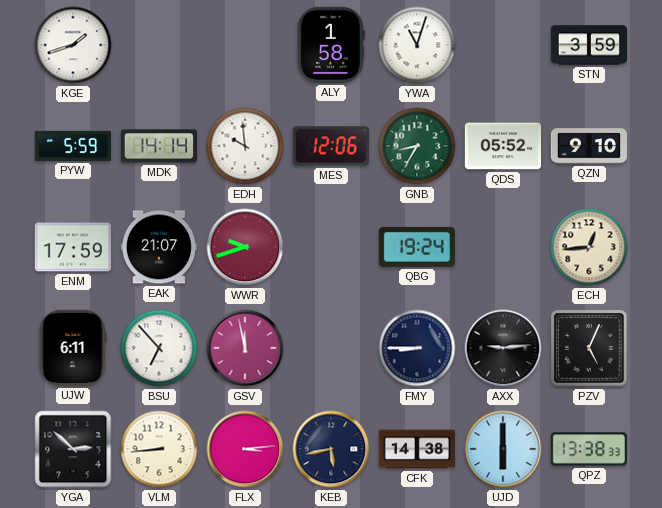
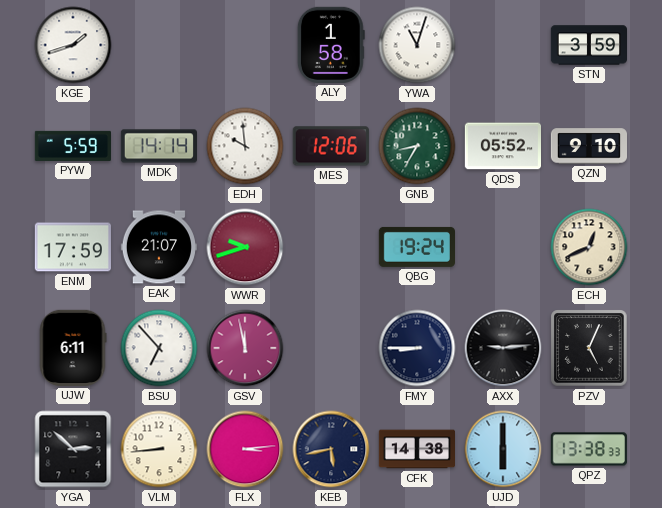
ECH: 12:44 -> 12:41 (589, 247)
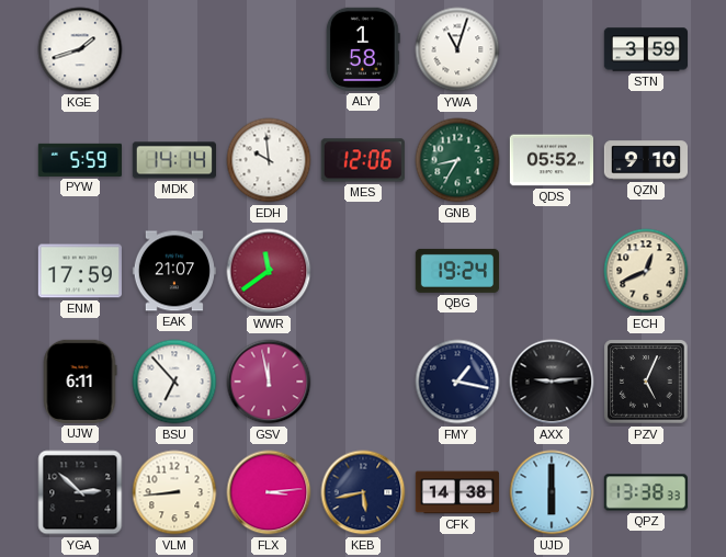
WWR: 9:42 -> 11:39 (269, 271)
FMY: 8:45 -> 1:17 (457, 382)
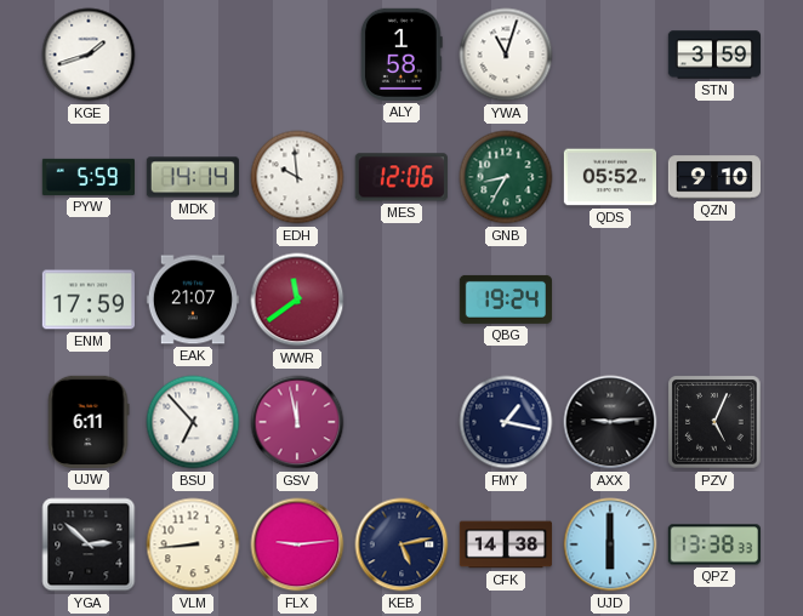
ECH: 12:41 -> none (646, 271)
FLX: 3:14 -> 9:14 (297, 544)
KEB: 5:43 -> 5:13 (401, 544)
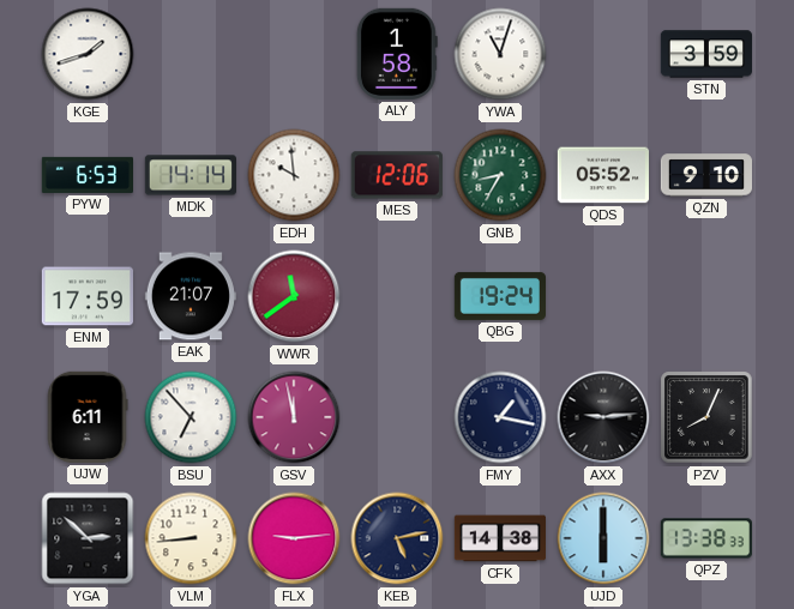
PYW: 5:59 -> 6:53 (86, 175)
PZV: 5:04 -> 8:04 (706, 417)
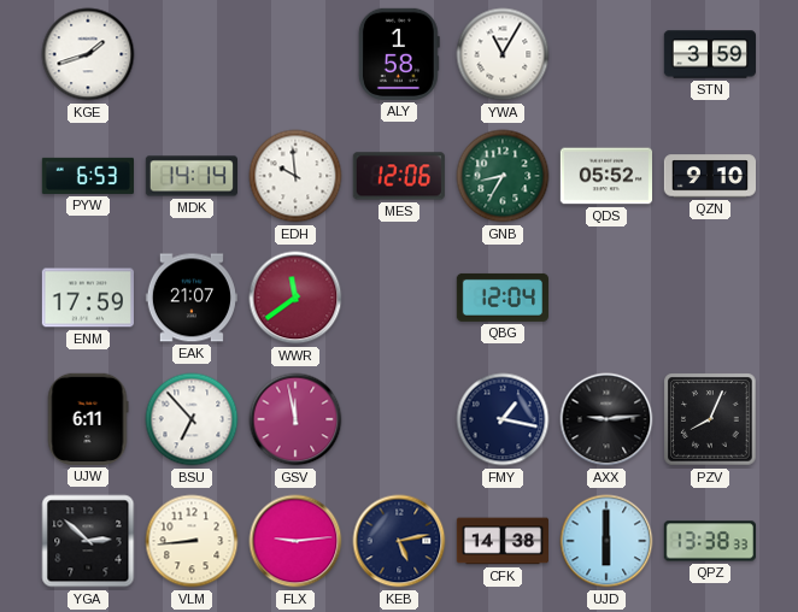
YWA: 11:03 -> 11:05 (503, 54)
QBG: 19:24 -> 12:04 (501, 298)
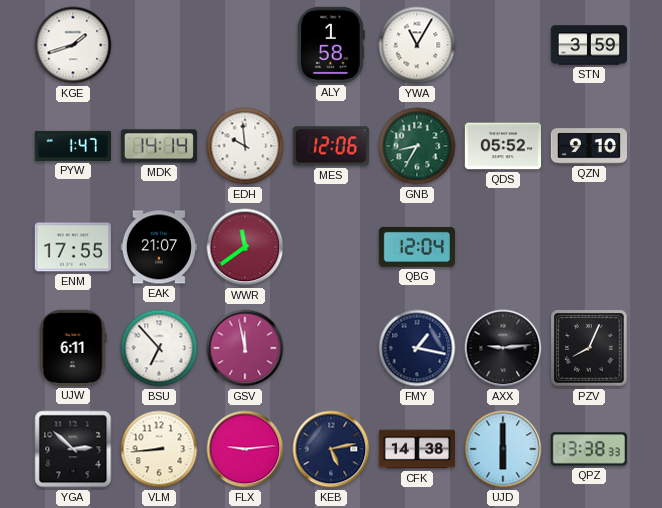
PYW: 6:53 -> 1:47 (72, 146)
ENM: 17:59 -> 17:55 (73, 247)
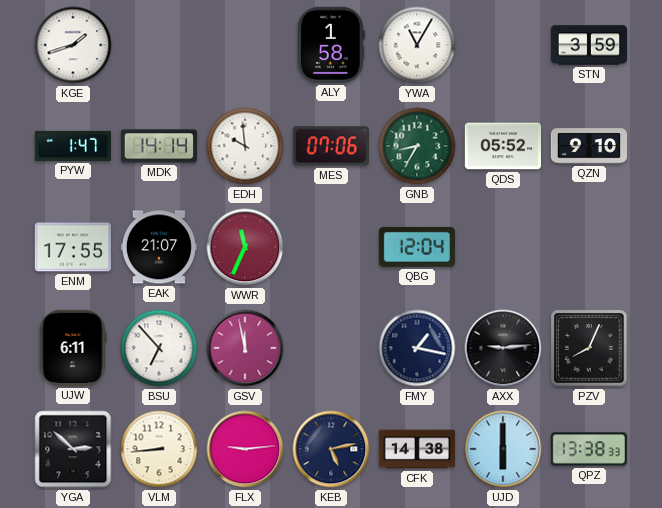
MES: 12:06 -> 07:06 (331, 146)
WWR: 11:39 -> 11:34 (245, 247)
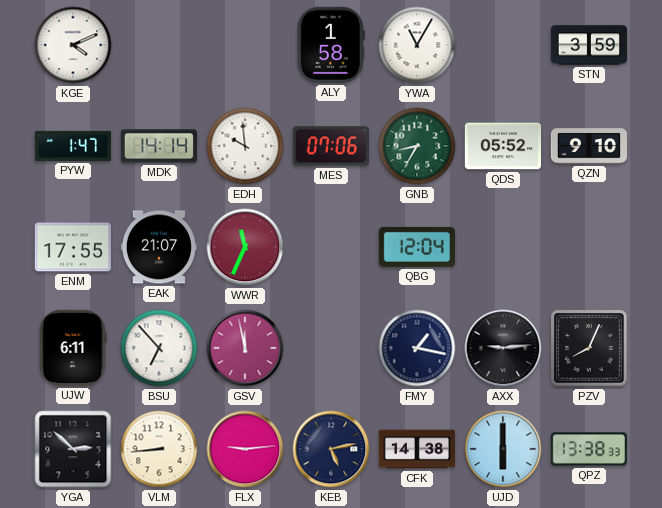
KGE: 1:42 -> 4:11 (73, 45)
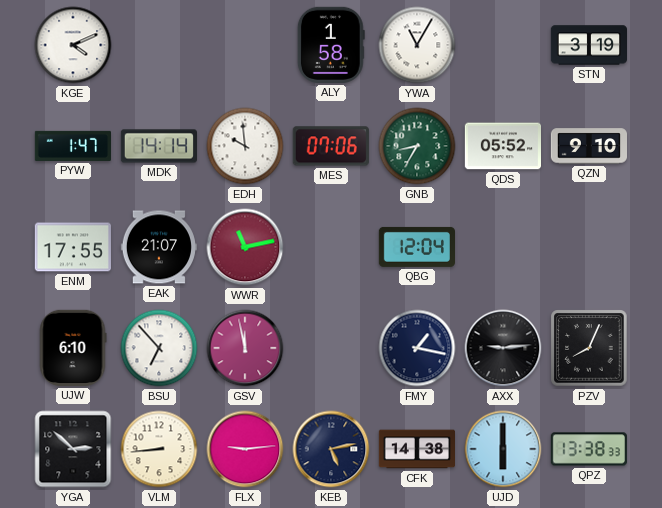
STN: 3:59 -> 3:19 (588, 45)
WWR: 11:34 -> 11:13 (245, 247)
UJW: 6:11 -> 6:10 (73, 348)
